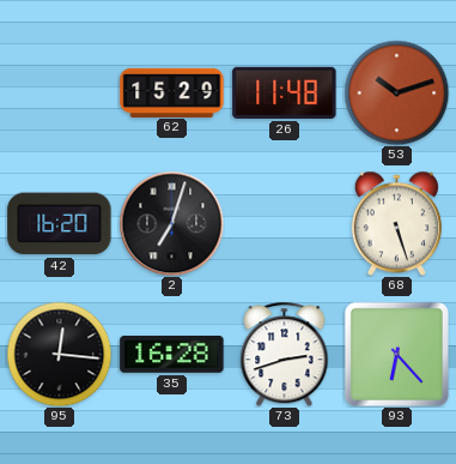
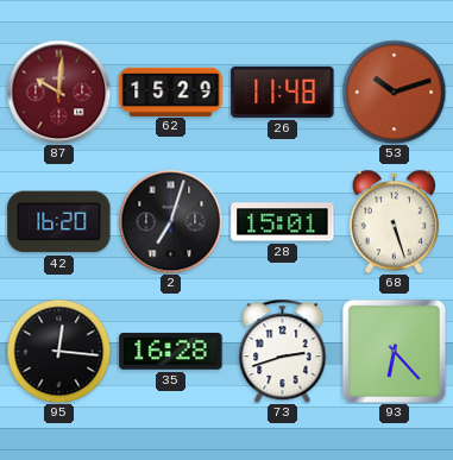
87: none -> 10:01 (58, 92)
28: none -> 15:01 (283, 222)
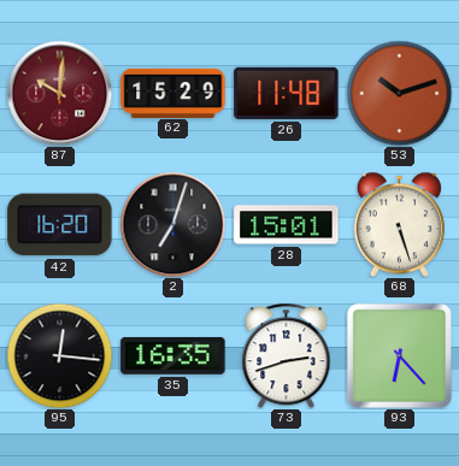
35: 16:28 -> 16:35 (173, 355)
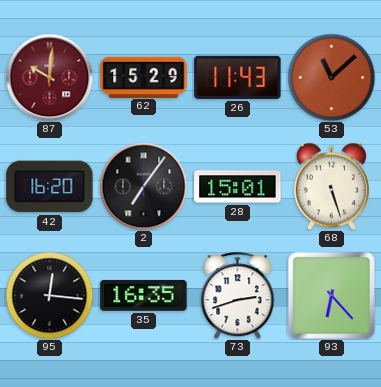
26: 11:48 -> 11:43 (238, 77)
53: 10:12 -> 11:08 (331, 77)
2: 7:03 -> 7:06 (143, 186)
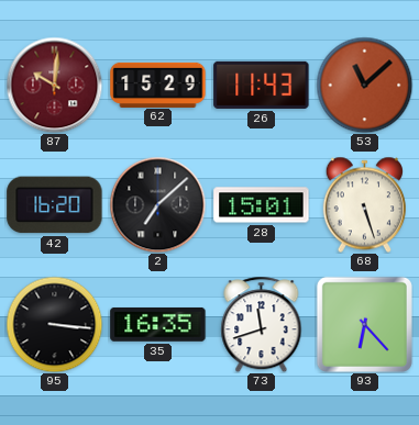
2: 7:06 -> 7:08 (157, 204)
95: 12:16 -> 3:16 (54, 324)
73: 2:42 -> 11:42 (262, 324)
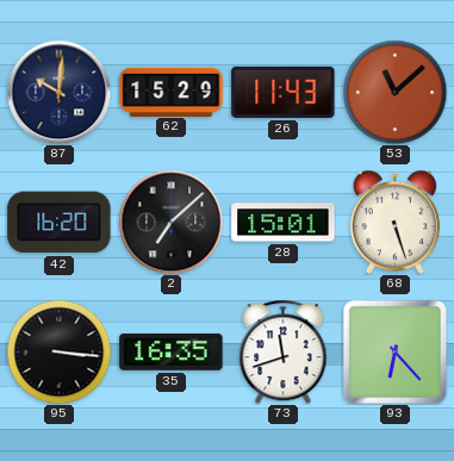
87 dial: burgundy -> navy (58, 92)
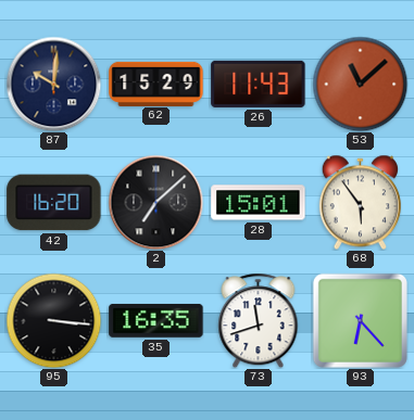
68: 5:27 -> 5:54 (360, 202)
